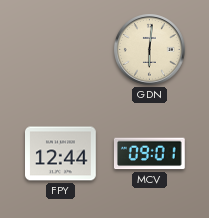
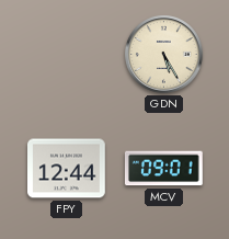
GDN: 6:01 -> 5:25 (164, 55)
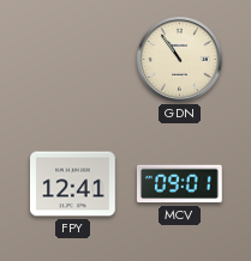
GDN: 5:25 -> 10:54 (180, 60)
FPY: 12:44 -> 12:41 (73, 184)
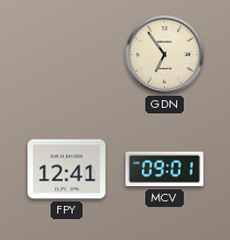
GDN: 10:54 -> 6:54 (165, 55)
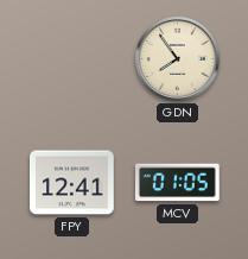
GDN: 6:54 -> 7:54 (178, 59)
MCV: 09:01 -> 01:05 (177, 183)
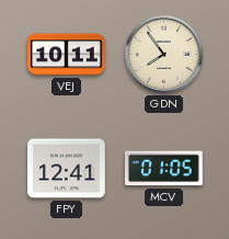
VEJ: none -> 10:11 (67, 55)
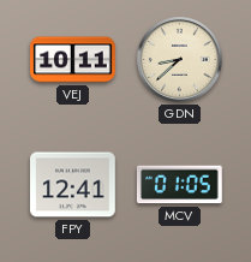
GDN: 7:54 -> 8:38 (180, 60)
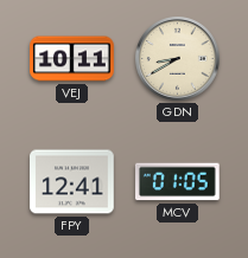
GDN: 8:38 -> 8:40 (178, 59)
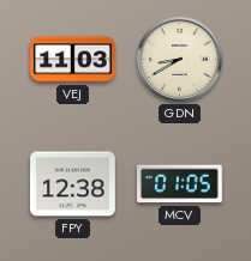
VEJ: 10:11 -> 11:03 (73, 60)
FPY: 12:41 -> 12:38 (73, 184)
